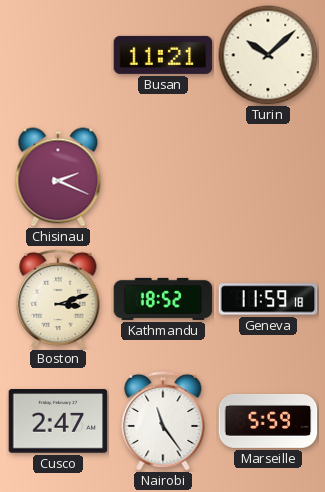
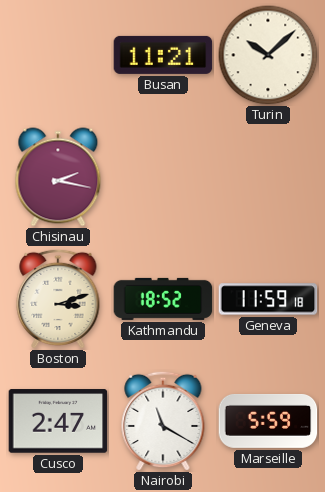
Chisinau: 2:19 -> 2:17 (58, 177)
Nairobi: 11:24 -> 11:20 (163, 421)
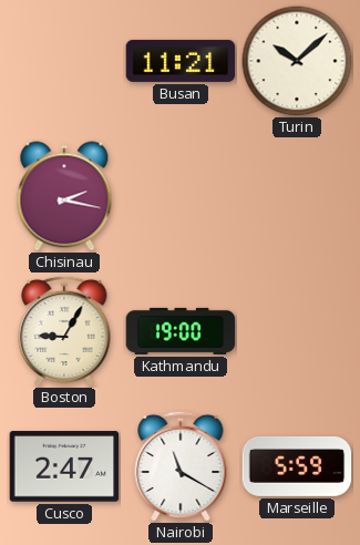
Boston: 3:12 -> 9:05 (64, 331)
Kathmandu: 18:52 -> 19:00 (181, 331)
Geneva: 11:59 -> none (268, 299)
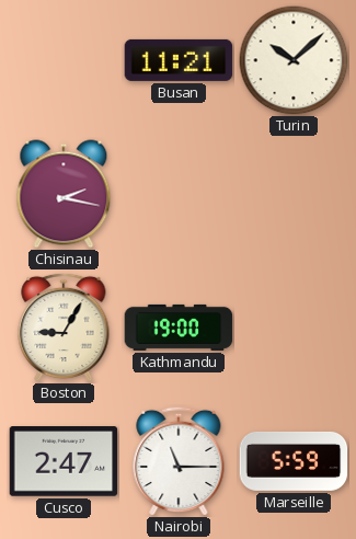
Nairobi: 11:20 -> 11:15 (179, 461)
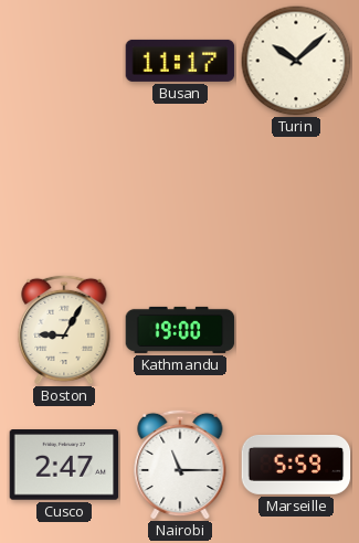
Busan: 11:21 -> 11:17 (180, 61)
Chisinau: 2:17 -> none (64, 194)
